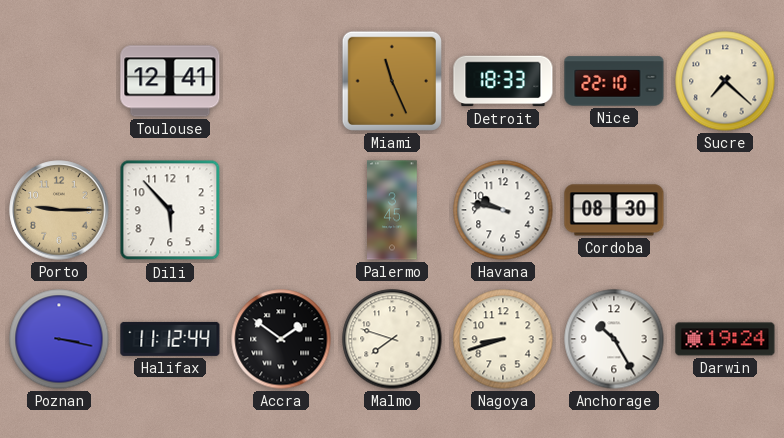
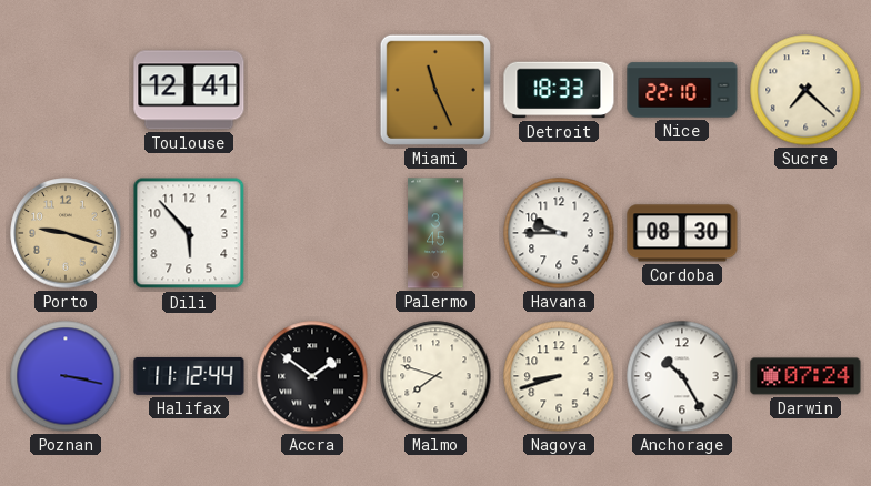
Porto: 9:15 -> 9:18 (66, 233)
Havana: 9:47 -> 9:45 (559, 233)
Darwin: 19:24 -> 07:24 (805, 376)
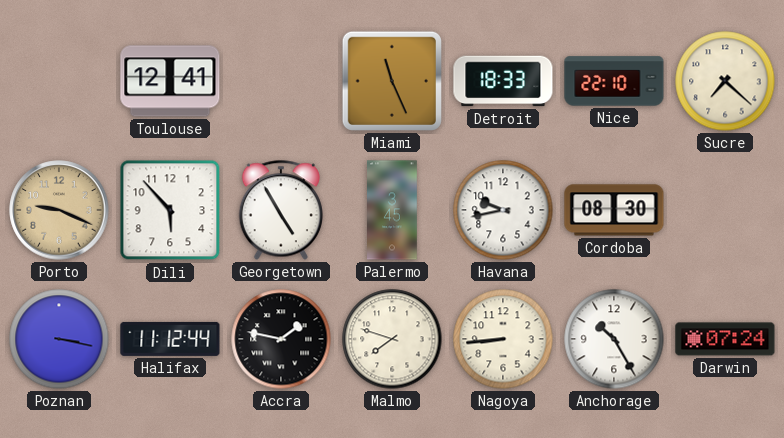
Porto: 9:18 -> 9:19 (59, 210)
Georgetown: none -> 4:55 (281, 210)
Havana: 9:45 -> 9:43 (503, 210)
Accra: 1:51 -> 1:47 (281, 339)
Nagoya: 8:42 -> 8:44 (503, 339)
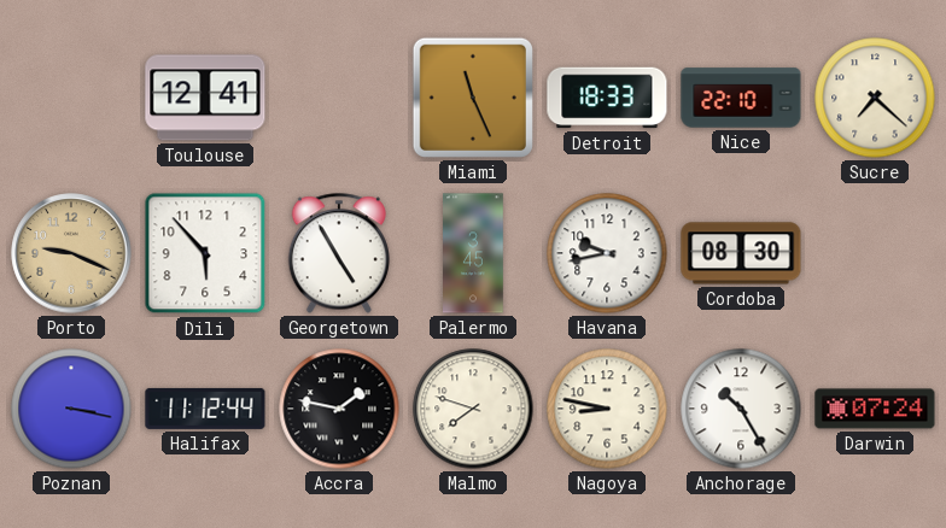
Nagoya: 8:44 -> 8:47 (607, 409)
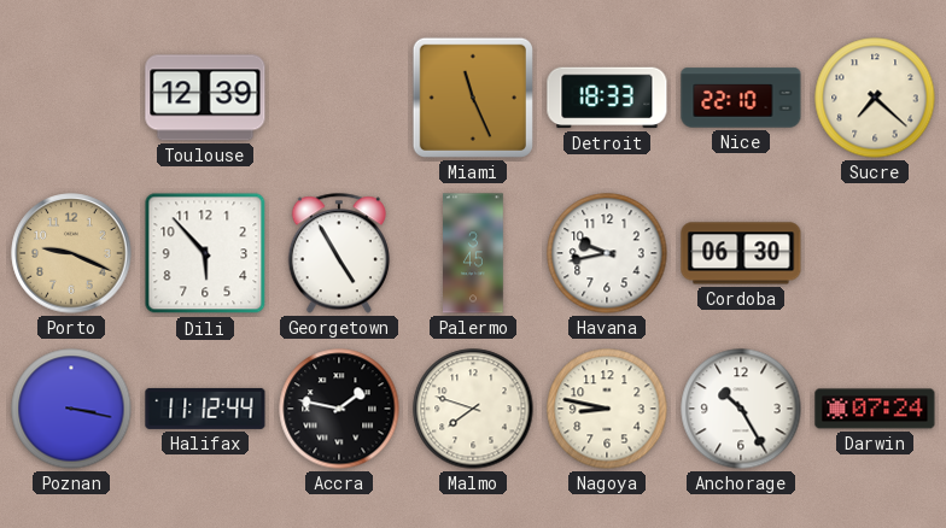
Toulouse: 12:41 -> 12:39 (205, 98)
Cordoba: 08:30 -> 06:30 (741, 253)
